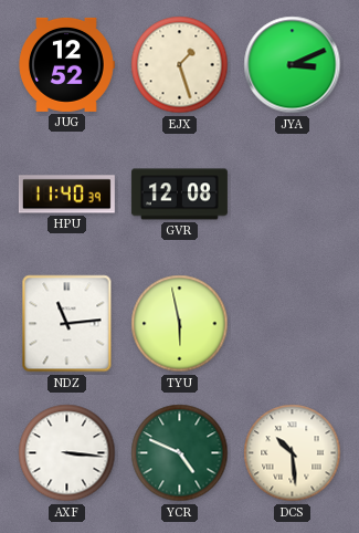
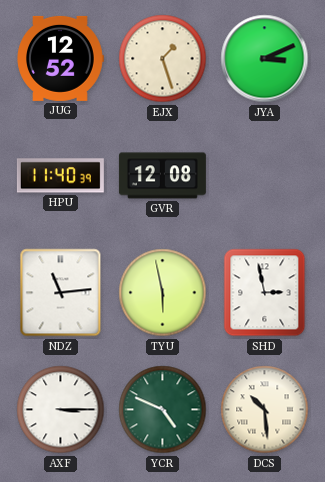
SHD: none -> 2:58 (265, 293)
AXF: 3:16 -> 3:15 (61, 410)
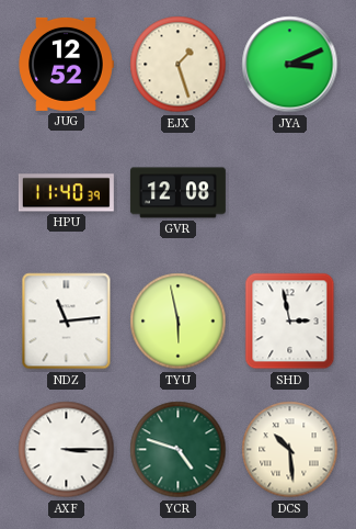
YCR: 4:49 -> 4:48 (179, 450)
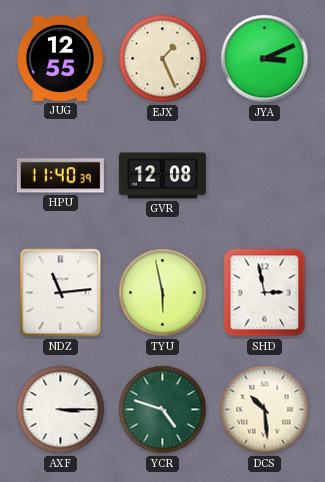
JUG: 12:52 -> 12:55 (60, 58)
EJX: 1:27 -> 1:26 (163, 59)
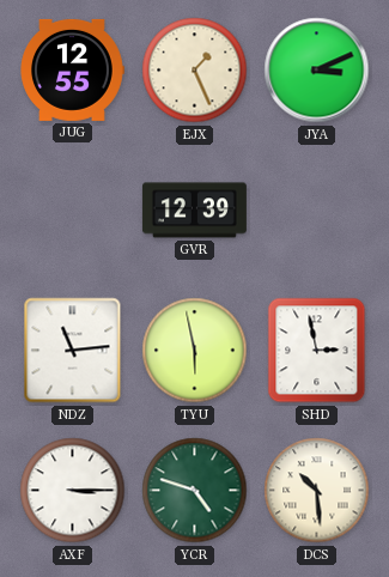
HPU: 11:40 -> none (60, 176)
GVR: 12:08 -> 12:39 (194, 211)
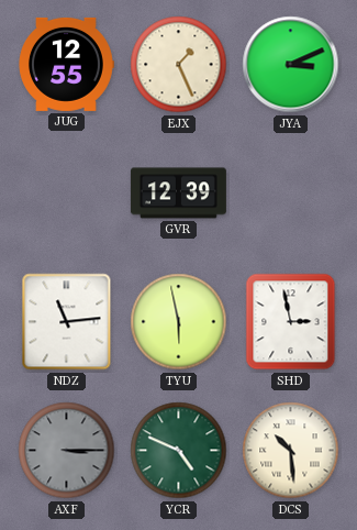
AXF dial: white -> grey (67, 451)
YCR: 4:48 -> 4:49 (179, 451)
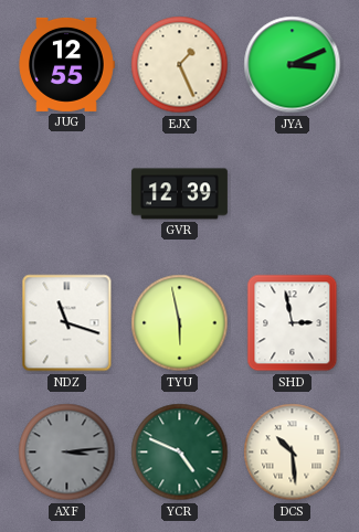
NDZ: 11:14 -> 11:18 (67, 323)
AXF: 3:15 -> 3:14 (67, 453)
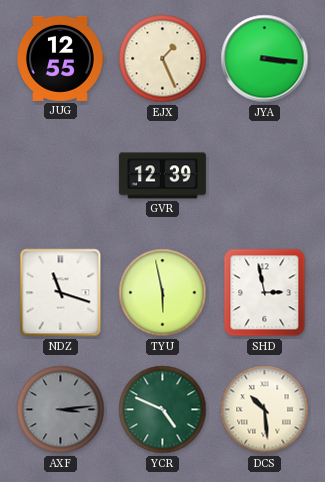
JYA: 3:11 -> 3:16 (265, 59)
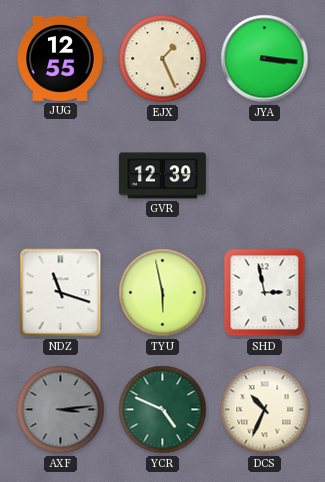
DCS: 10:29 -> 10:34 (265, 410)
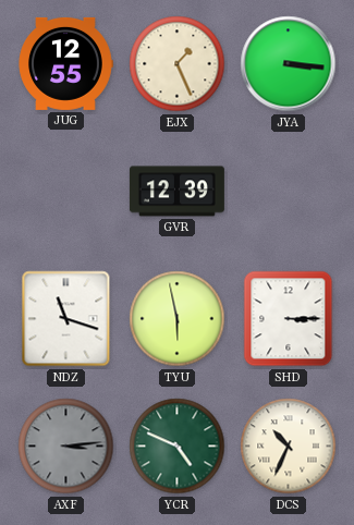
SHD: 2:58 -> 3:15 (289, 319)
